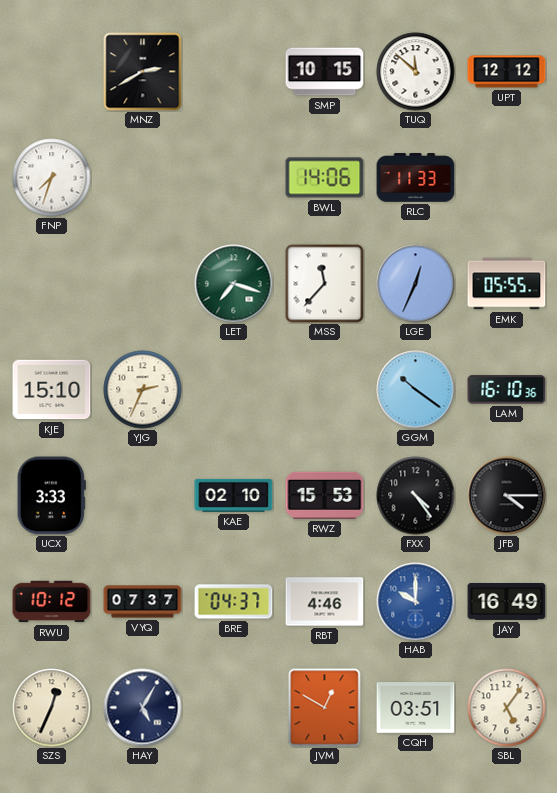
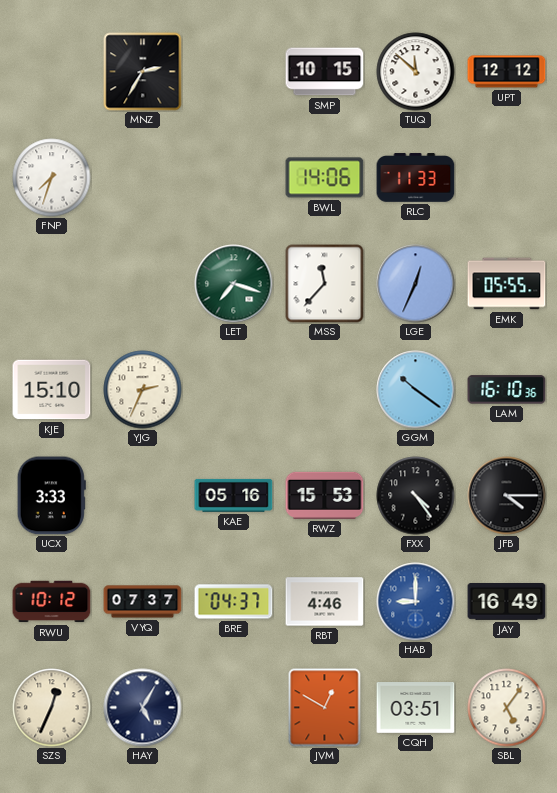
MNZ: 2:40 -> 2:35 (143, 72)
KAE: 02:10 -> 05:16 (234, 495)
HAB: 10:00 -> 9:00 (416, 602)
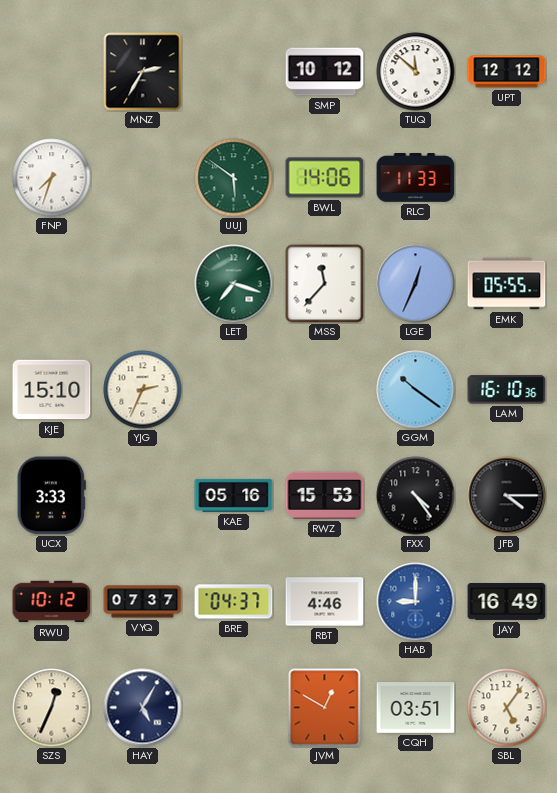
SMP: 10:15 -> 10:12 (325, 72)
UUJ: none -> 5:51 (234, 178)
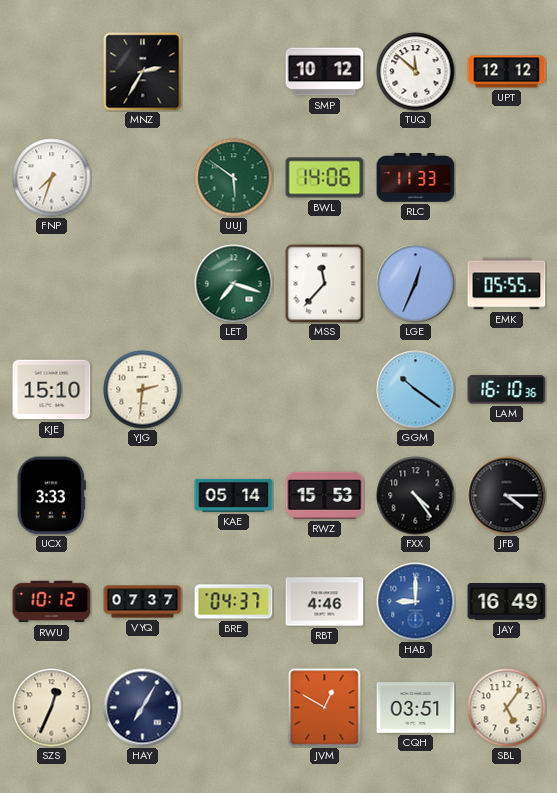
YJG: 2:34 -> 2:31 (143, 390)
KAE: 05:16 -> 05:14 (234, 495)
HAY: 5:05 -> 7:05 (143, 708)
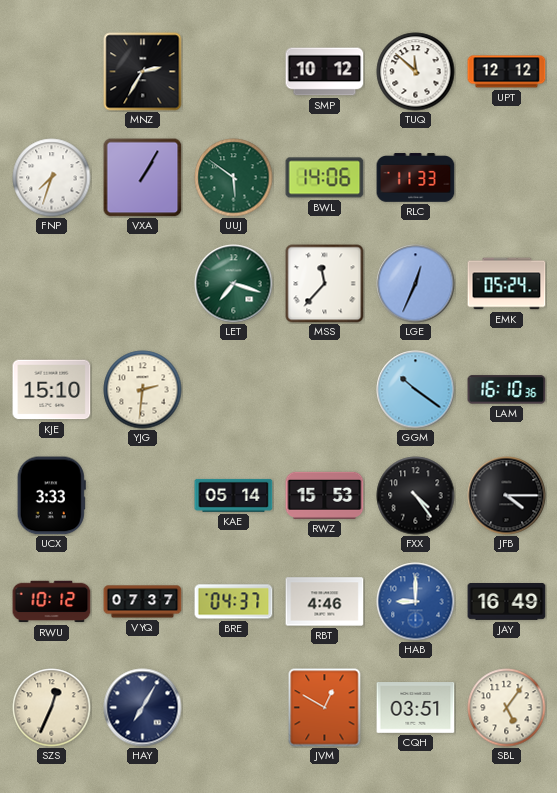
VXA: none -> 1:05 (143, 178)
EMK: 05:55 -> 05:24 (507, 284)
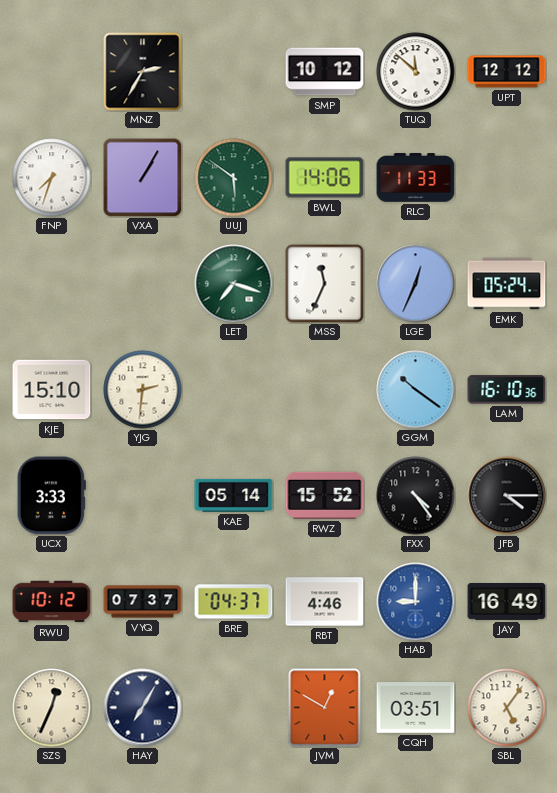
MSS: 11:37 -> 11:34 (325, 284)
RWZ: 15:53 -> 15:52 (325, 495)
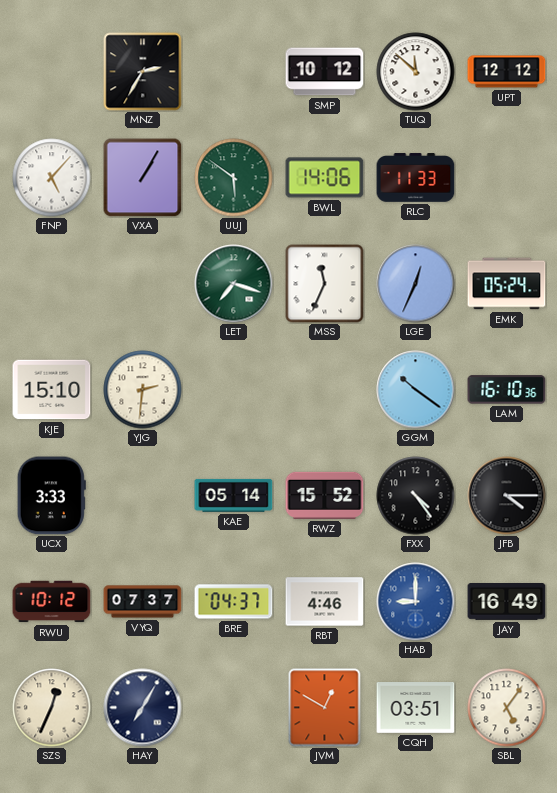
FNP: 7:33 -> 5:07 (52, 178)
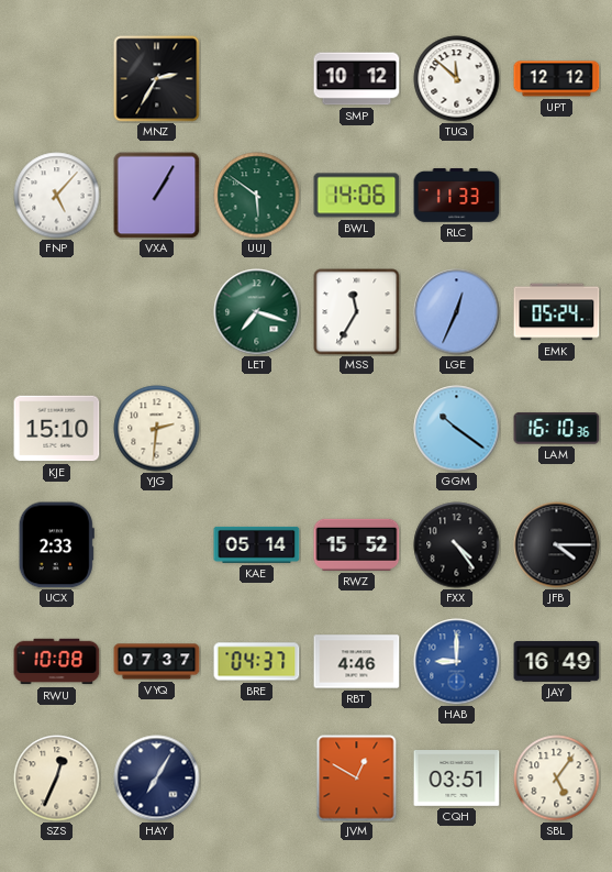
MSS: 11:34 -> 11:35 (357, 312)
UCX: 3:33 -> 2:33 (56, 545)
RWU: 10:12 -> 10:08 (57, 662)
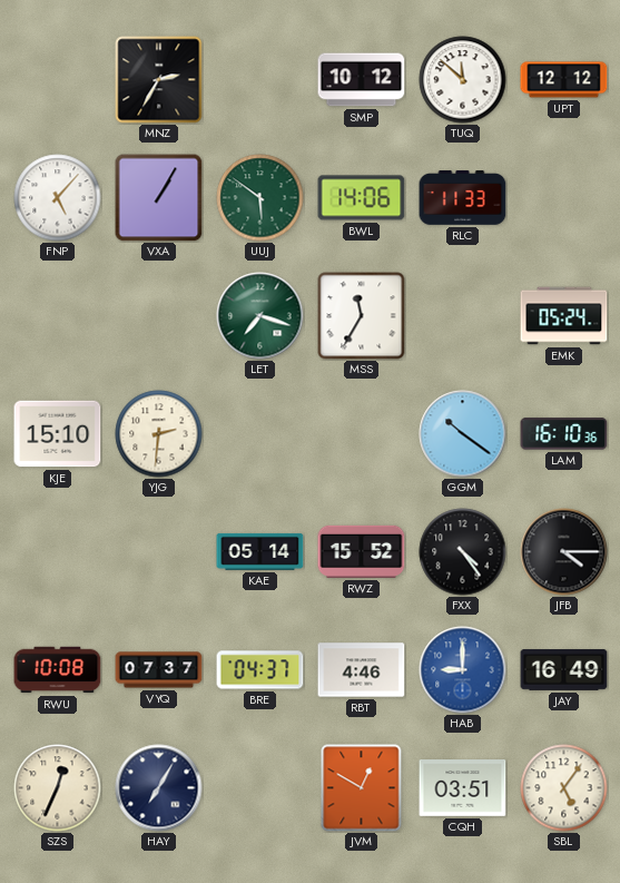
LGE: 12:34 -> none (457, 312)
UCX: 2:33 -> none (56, 545)
